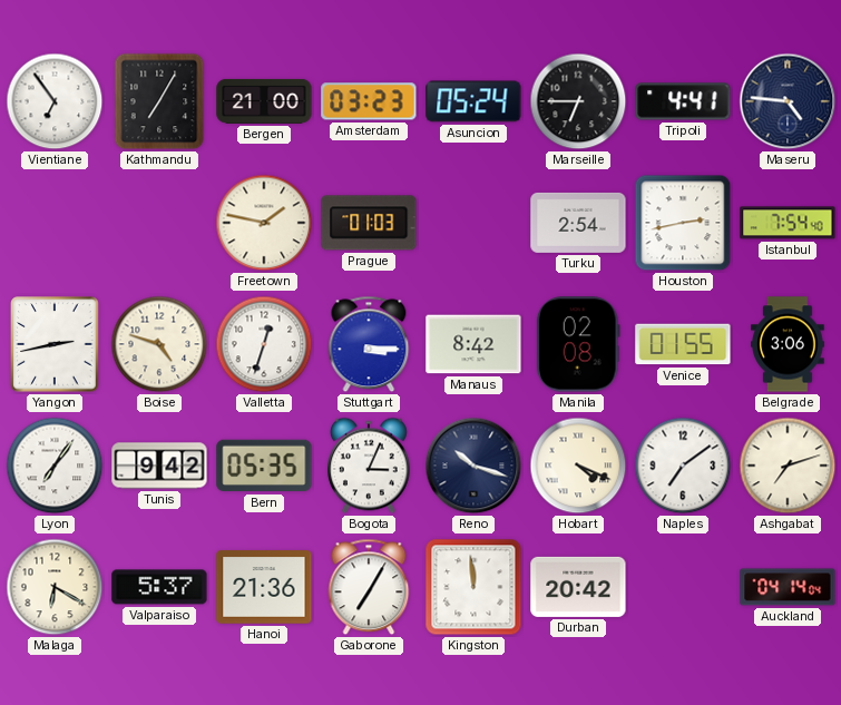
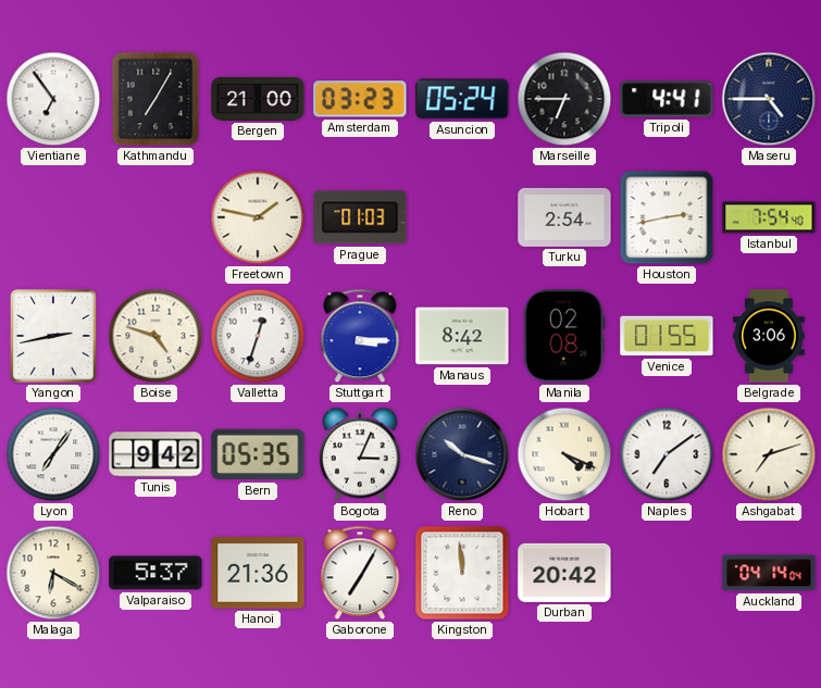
Maseru: 4:46 -> 4:45 (769, 99)
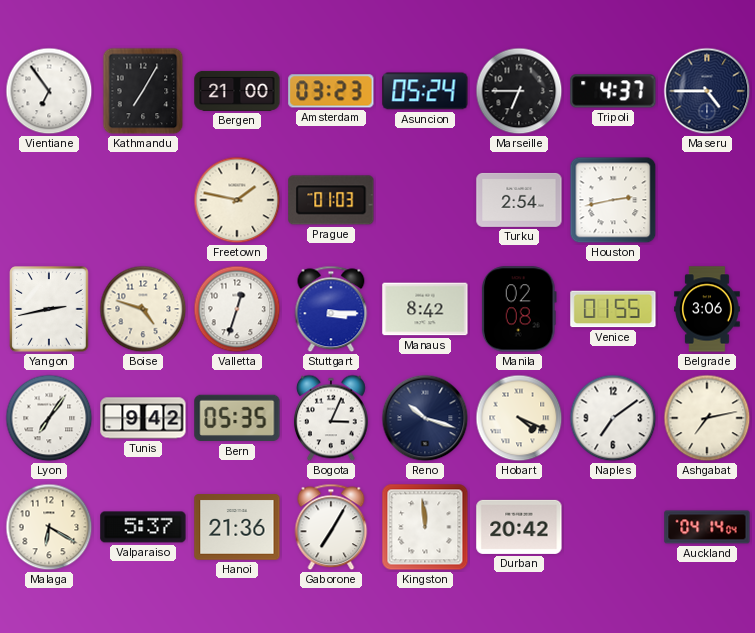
Tripoli: 4:41 -> 4:37 (613, 91)
Istanbul: 7:54 -> none (769, 217)
Ashgabat: 7:12 -> 7:13 (707, 418)
